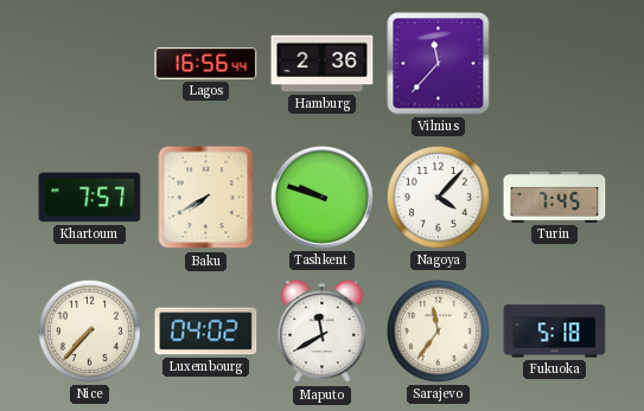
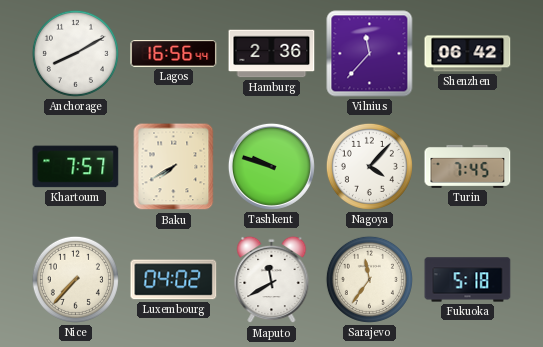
Anchorage: none -> 8:10 (75, 53)
Shenzhen: none -> 06:42 (468, 54)
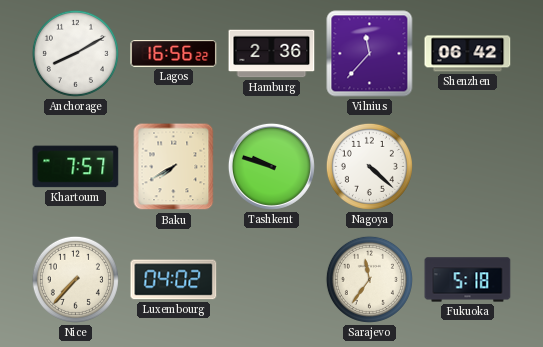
Lagos: 16:56:44 -> 16:56:22 (174, 54)
Nagoya: 4:07 -> 4:22 (369, 166)
Turin: 7:45 -> none (468, 166)
Maputo: 11:40 -> none (272, 280)
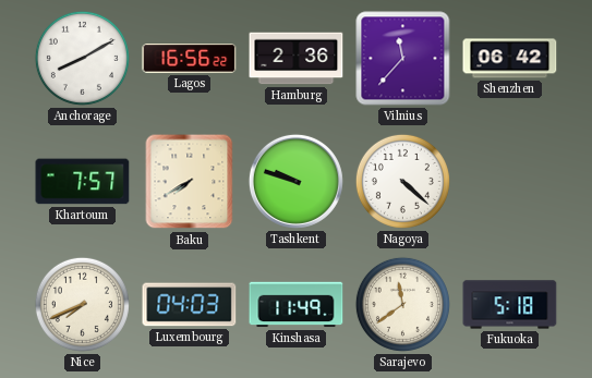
Nice: 7:37 -> 7:41 (82, 304)
Luxembourg: 04:02 -> 04:03 (190, 305)
Kinshasa: none -> 11:49 (297, 305)
Sarajevo: 11:36 -> 11:39 (402, 304)
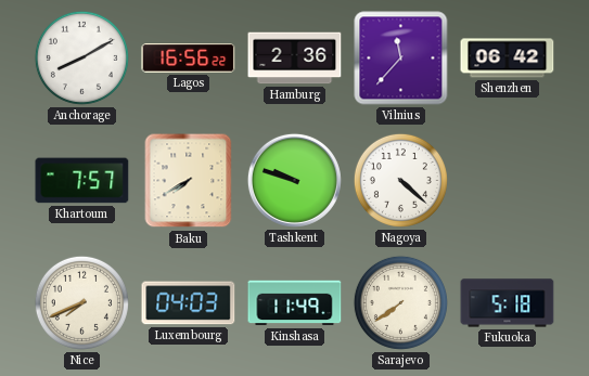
Sarajevo: 11:39 -> 7:39 (400, 302)
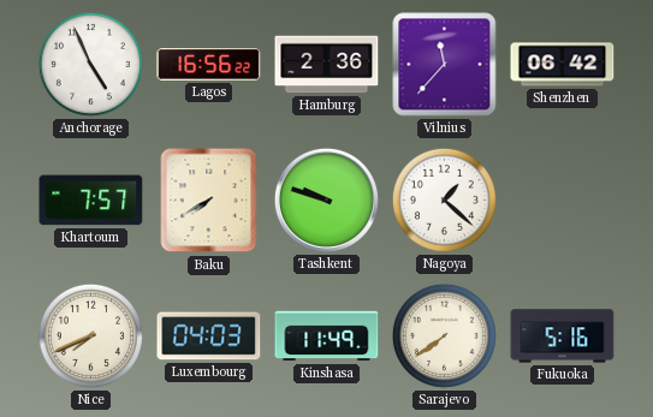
Anchorage: 8:10 -> 4:56 (90, 64)
Nagoya: 4:22 -> 1:22 (444, 199)
Fukuoka: 5:18 -> 5:16 (563, 336)
